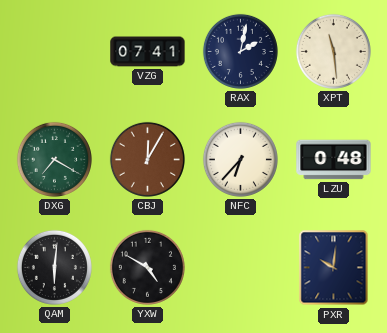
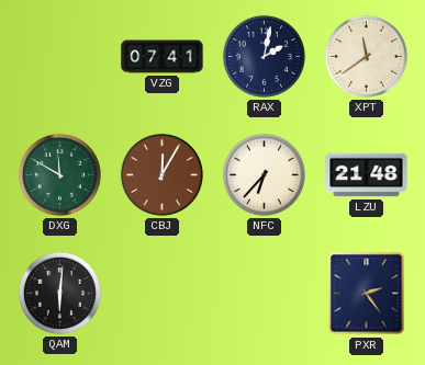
XPT: 11:29 -> 11:39 (366, 56)
DXG: 7:20 -> 11:50 (59, 174)
LZU: 0:48 -> 21:48 (367, 175)
YXW: 4:50 -> none (147, 267)
PXR: 10:01 -> 2:24 (367, 294)
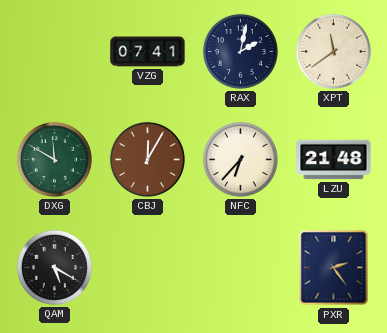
QAM: 6:01 -> 5:20 (54, 267)
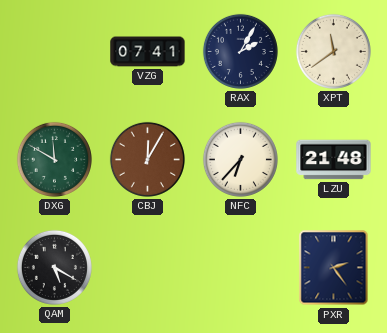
RAX: 2:02 -> 2:05 (240, 51)
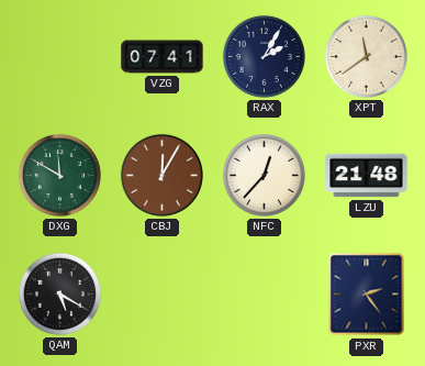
NFC: 6:37 -> 12:37 (264, 175)
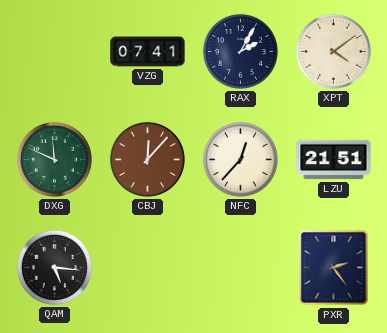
XPT: 11:39 -> 4:09 (333, 51)
DXG: 11:50 -> 11:49 (54, 159)
CBJ: 12:05 -> 12:07 (147, 159)
LZU: 21:48 -> 21:51 (334, 160)
QAM: 5:20 -> 5:16 (54, 267)
